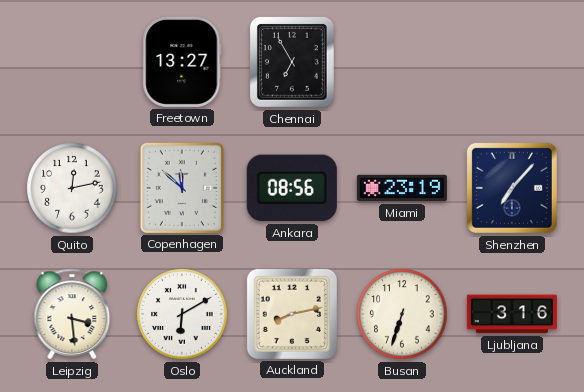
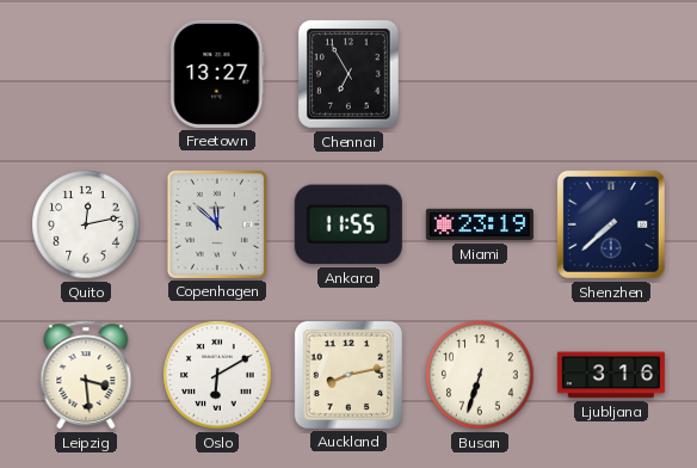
Ankara: 08:56 -> 11:55 (348, 224)
Shenzhen: 7:07 -> 7:38 (611, 224)
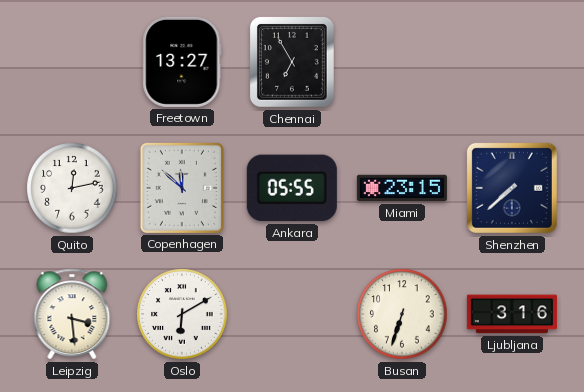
Ankara: 11:55 -> 05:55 (292, 188)
Miami: 23:19 -> 23:15 (402, 188)
Auckland: 8:13 -> none (348, 375)
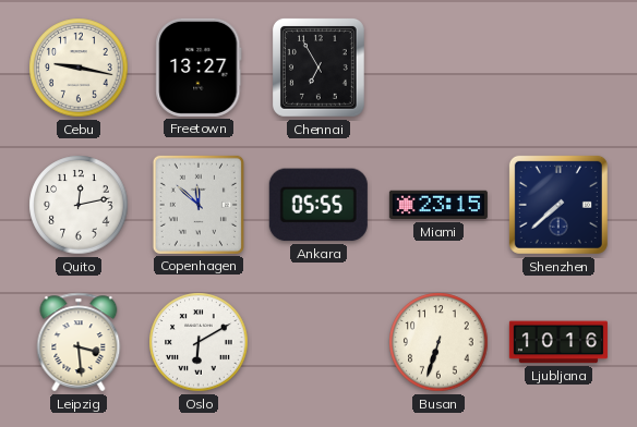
Cebu: none -> 9:17 (79, 68)
Ljubljana: 3:16 -> 10:16 (558, 342)
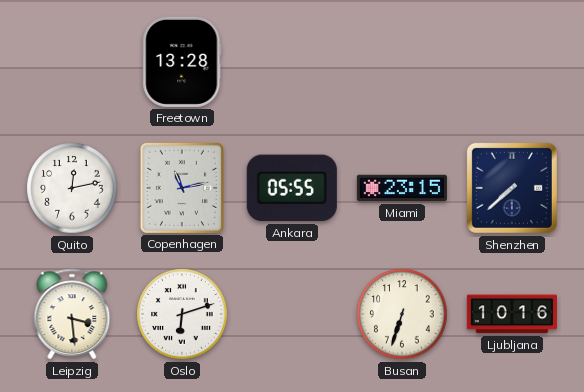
Cebu: 9:17 -> none (79, 68)
Freetown: 13:27 -> 13:28 (182, 62)
Chennai: 6:55 -> none (318, 69)
Copenhagen: 11:52 -> 11:13 (182, 188)
Oslo: 6:10 -> 6:12 (182, 314)
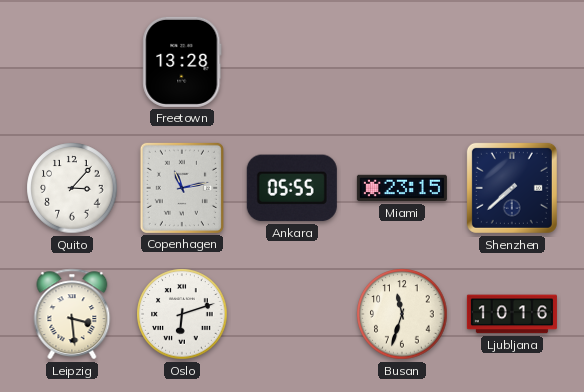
Quito: 12:13 -> 3:07 (72, 188)
Busan: 6:33 -> 11:33 (402, 314)
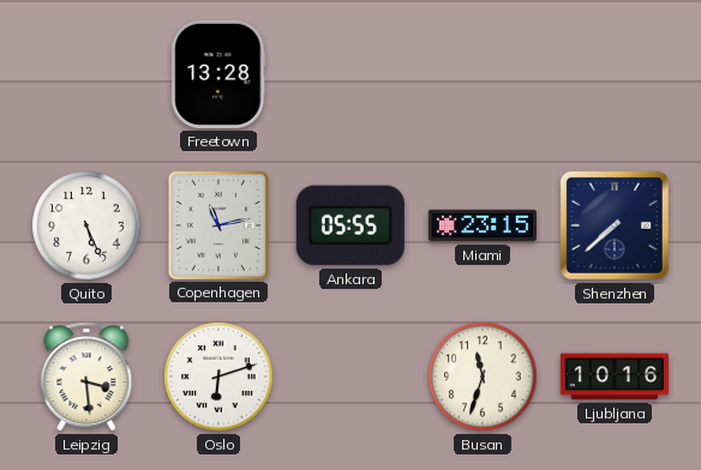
Quito: 3:07 -> 5:26 (86, 225)
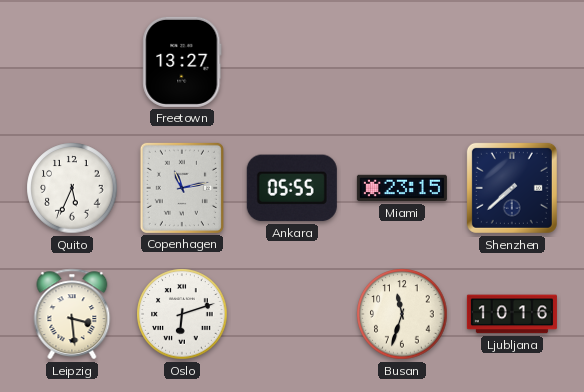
Freetown: 13:28 -> 13:27 (182, 62)
Quito: 5:26 -> 5:34 (72, 188)
